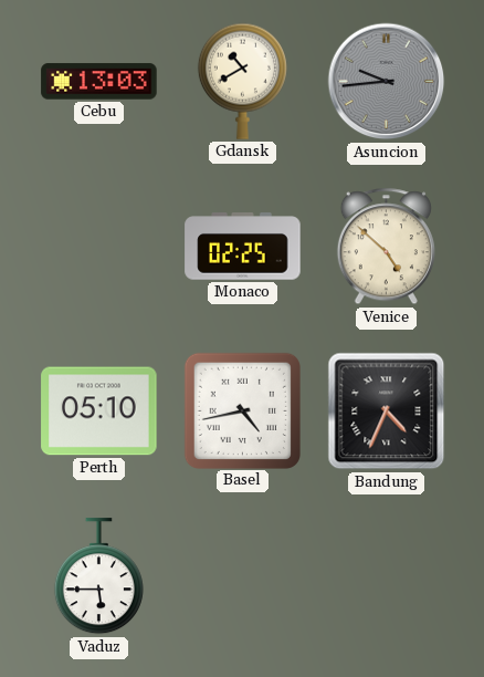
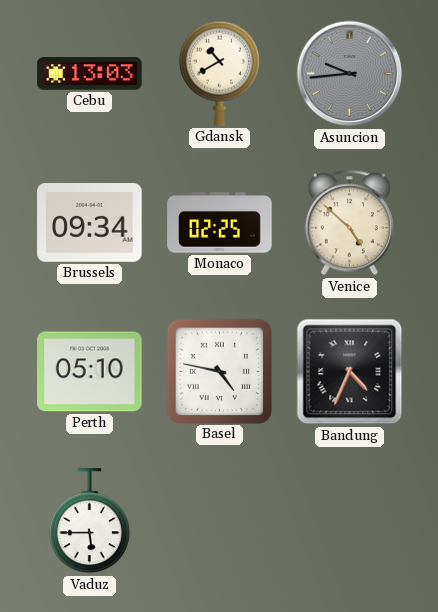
Brussels: none -> 09:34 (90, 223)
Basel: 4:43 -> 4:47 (219, 371)
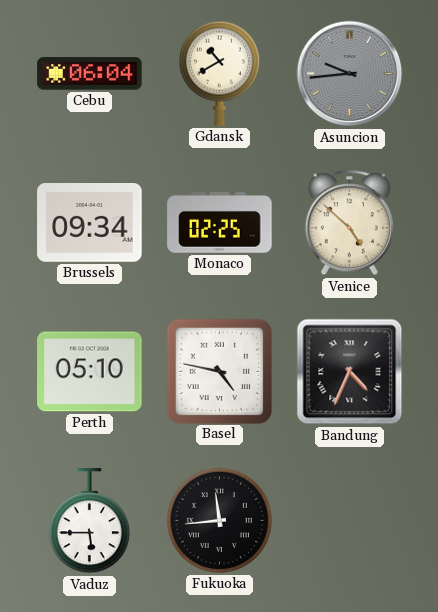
Cebu: 13:03 -> 06:04 (90, 74)
Fukuoka: none -> 11:44 (219, 520)
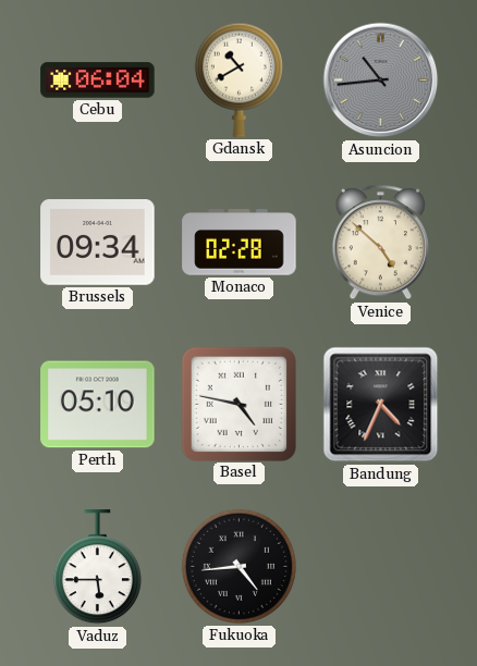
Asuncion: 9:44 -> 10:44 (381, 81)
Monaco: 02:25 -> 02:28 (240, 243)
Fukuoka: 11:44 -> 4:44 (238, 566)
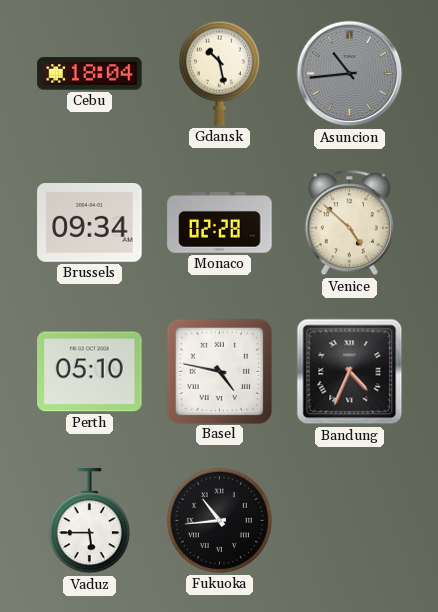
Cebu: 06:04 -> 18:04 (90, 74)
Gdansk: 10:40 -> 10:28 (219, 73)
Fukuoka: 4:44 -> 10:44 (219, 520)
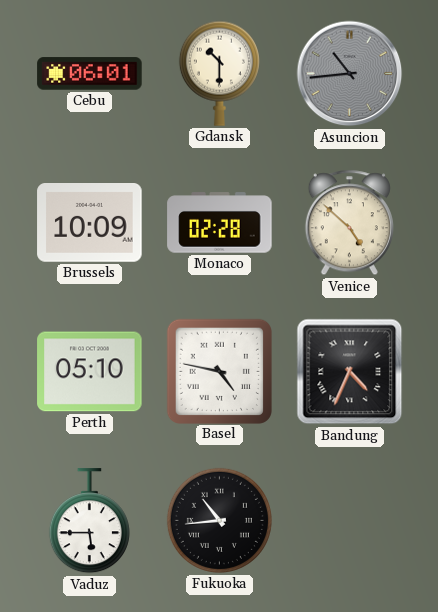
Cebu: 18:04 -> 06:01 (90, 74)
Gdansk: 10:28 -> 10:30 (219, 73)
Brussels: 09:34 -> 10:09 (90, 223)
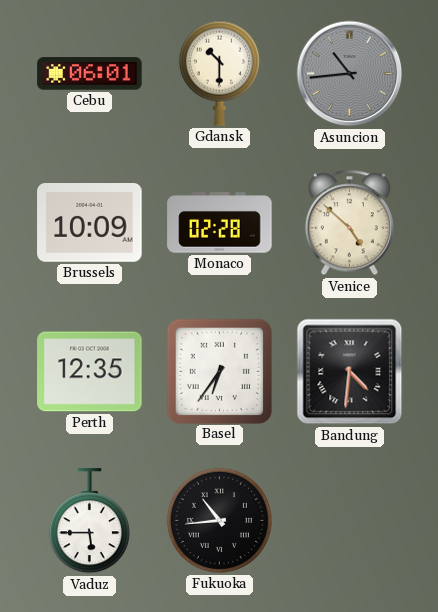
Perth: 05:10 -> 12:35 (90, 372)
Basel: 4:47 -> 6:36 (219, 371)
Bandung: 4:34 -> 4:31 (350, 372)
